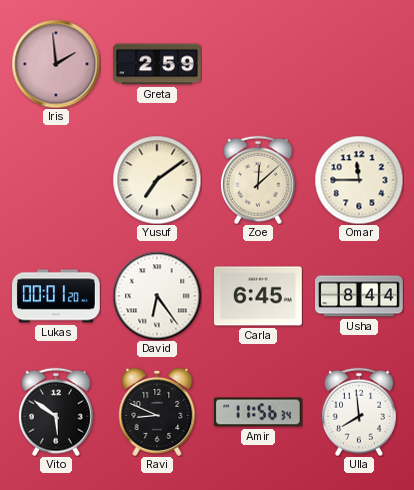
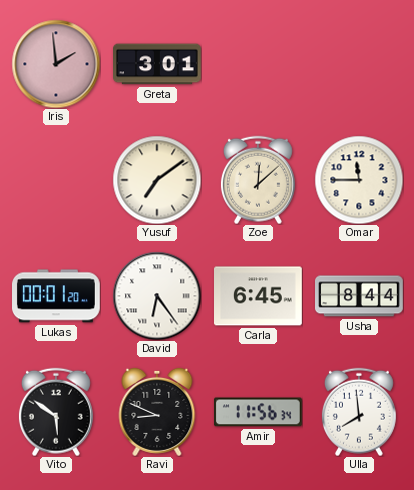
Greta: 2:59 -> 3:01 (158, 64)
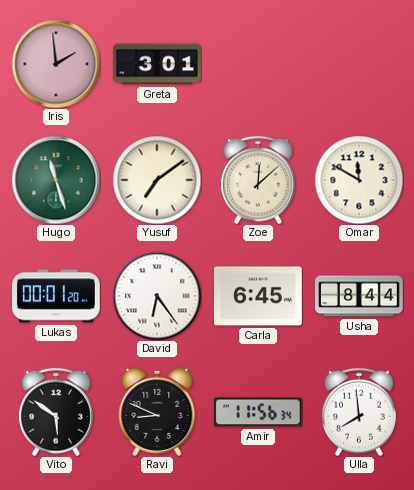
Hugo: none -> 11:27 (56, 180)
Omar: 11:45 -> 11:50 (359, 180)
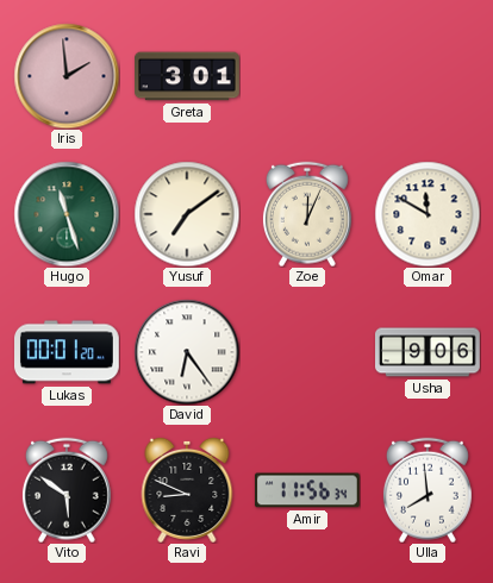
Zoe: 12:08 -> 12:04 (307, 214)
Carla: 6:45 -> none (259, 296)
Usha: 8:44 -> 9:06 (429, 352)
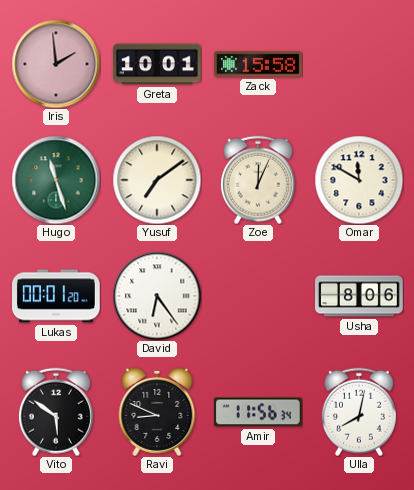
Greta: 3:01 -> 10:01 (158, 64)
Zack: none -> 15:58 (259, 64)
Usha: 9:06 -> 8:06 (360, 296)
Ulla: 7:59 -> 8:02 (359, 412)
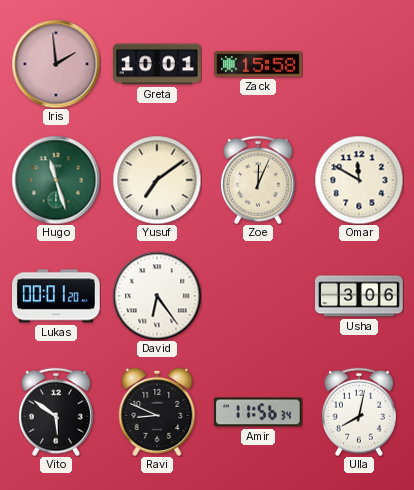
Usha: 8:06 -> 3:06 (360, 296)
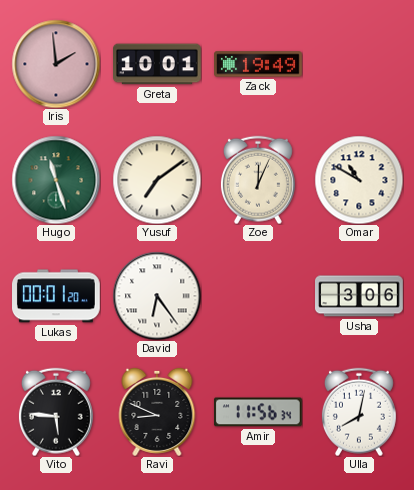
Zack: 15:58 -> 19:49 (259, 64)
Omar: 11:50 -> 10:50 (359, 180)
Vito: 5:51 -> 5:46 (56, 412)
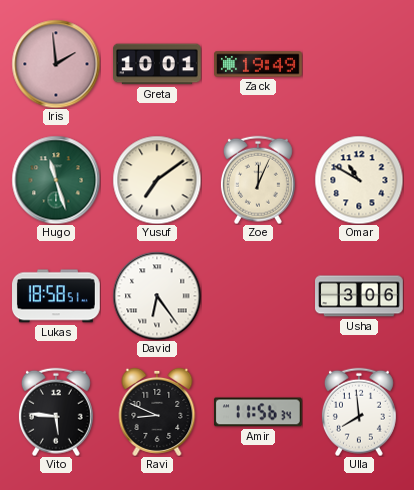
Lukas: 00:01 -> 18:58 (57, 296)
Ulla: 8:02 -> 7:59 (359, 412)
